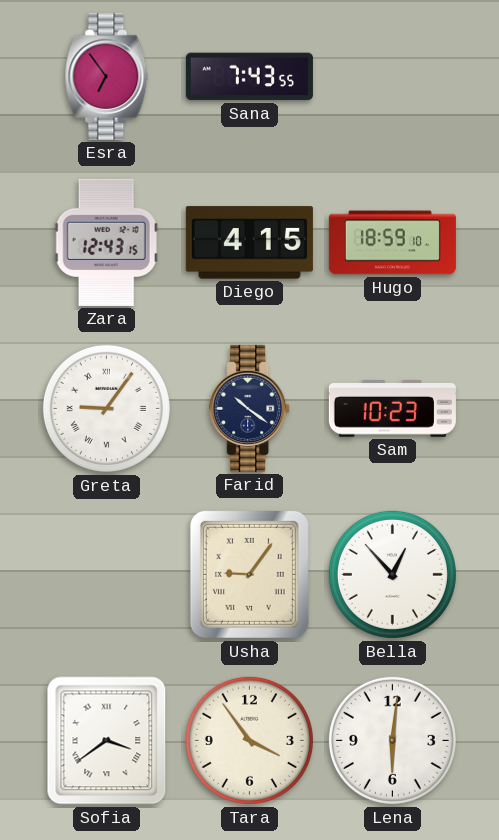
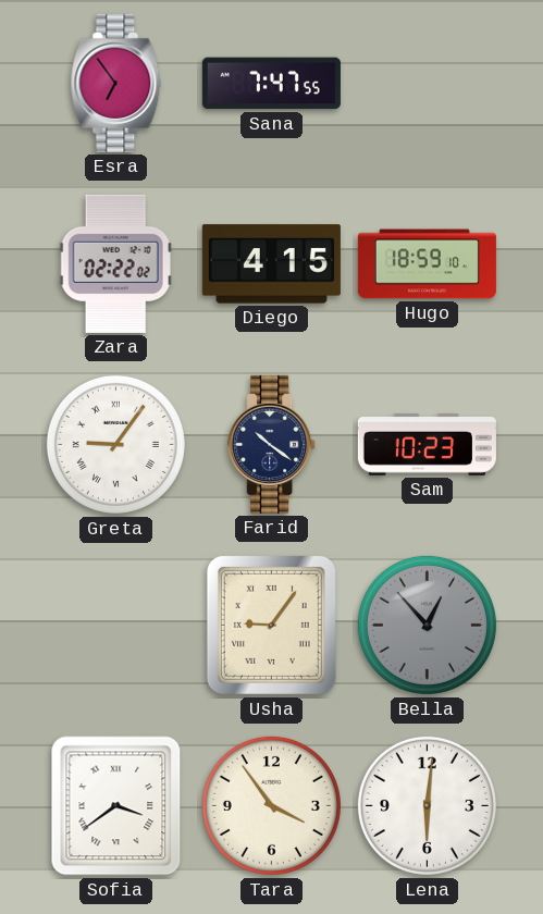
Sana: 7:43 -> 7:47 (271, 84)
Zara: 12:43 -> 02:22 (115, 263)
Bella dial: white -> grey (427, 625)
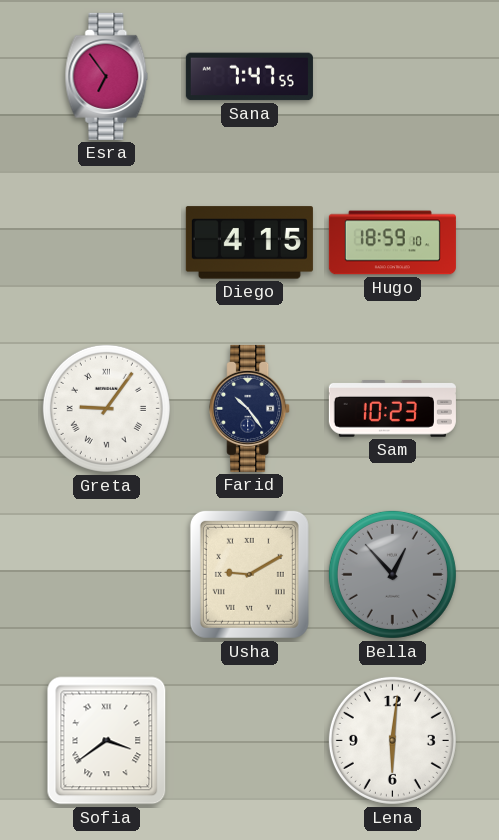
Zara: 02:22 -> none (115, 263)
Farid: 10:21 -> 10:24 (250, 408)
Usha: 9:06 -> 9:10 (249, 574)
Tara: 3:54 -> none (271, 805)
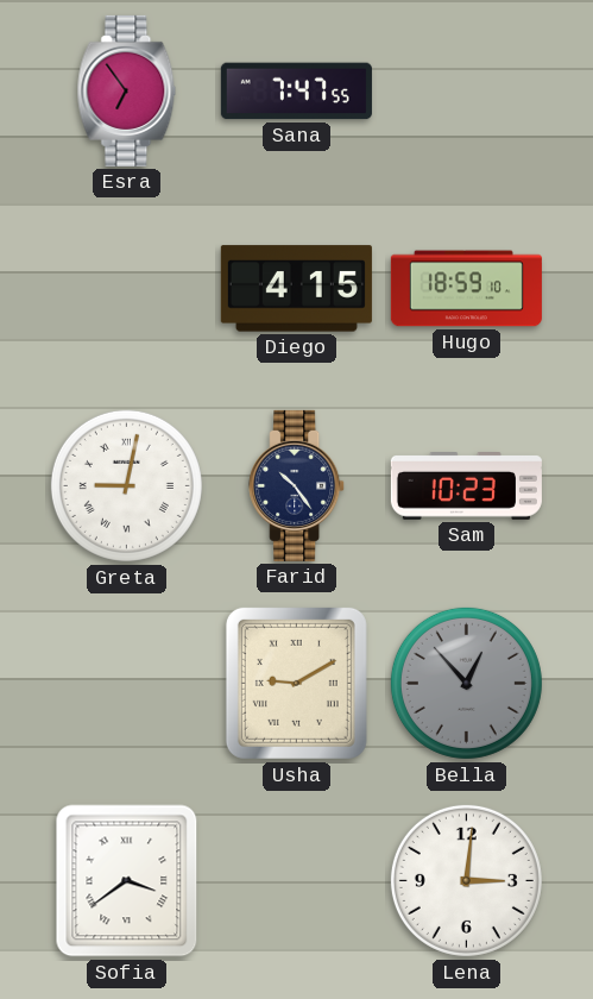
Greta: 9:06 -> 9:02 (126, 485)
Lena: 6:01 -> 3:01 (466, 880)
